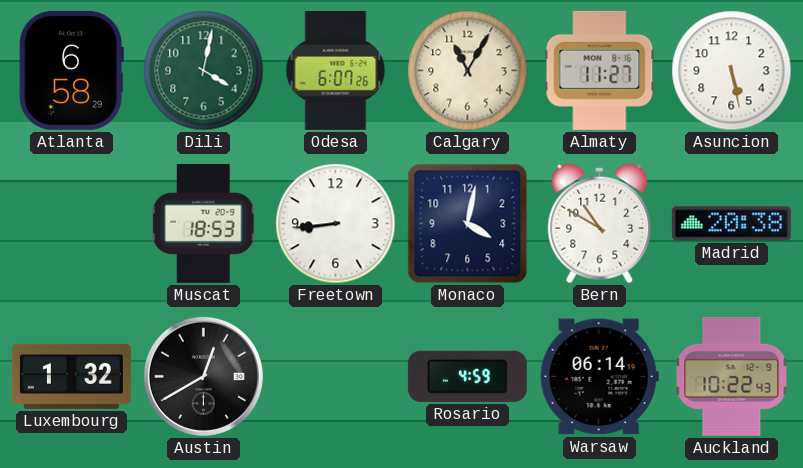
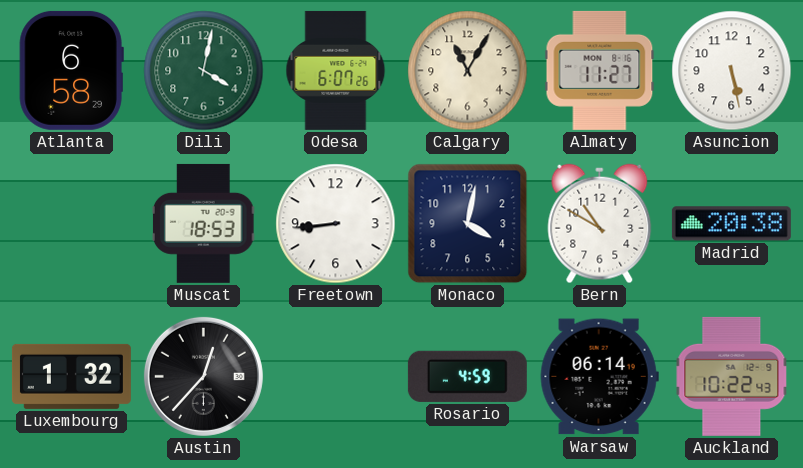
Austin: 12:40 -> 12:37 (203, 376)
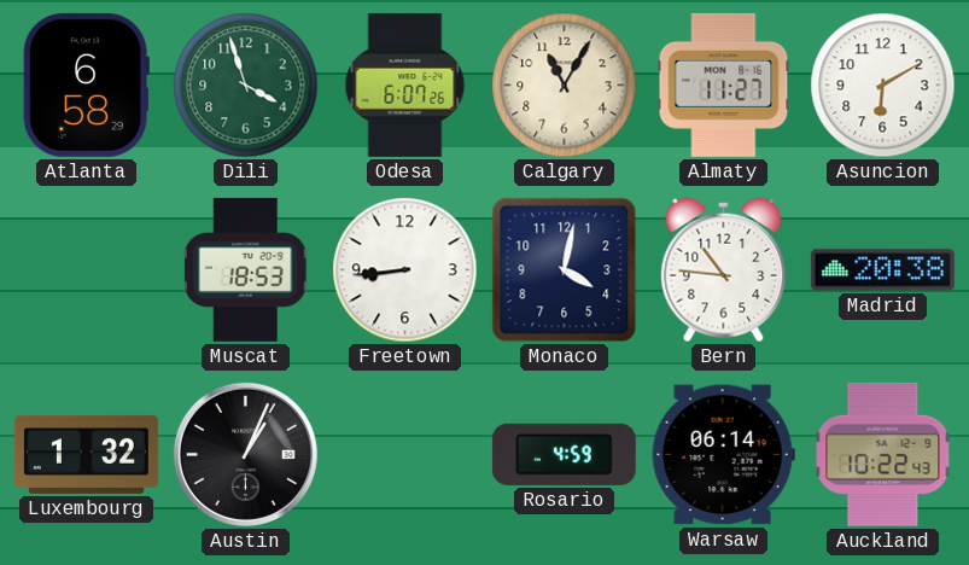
Dili: 4:02 -> 3:57 (246, 86)
Asuncion: 5:28 -> 6:10 (883, 86)
Bern: 10:50 -> 10:46 (724, 270)
Austin: 12:37 -> 1:04 (245, 454)
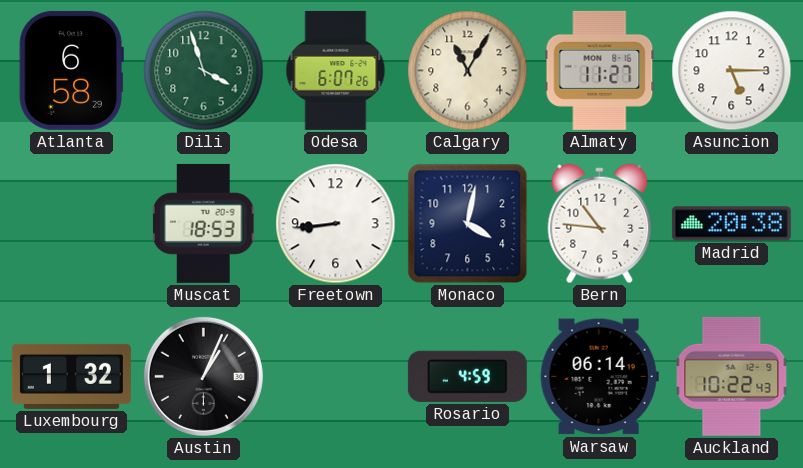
Asuncion: 6:10 -> 5:15 (732, 71)
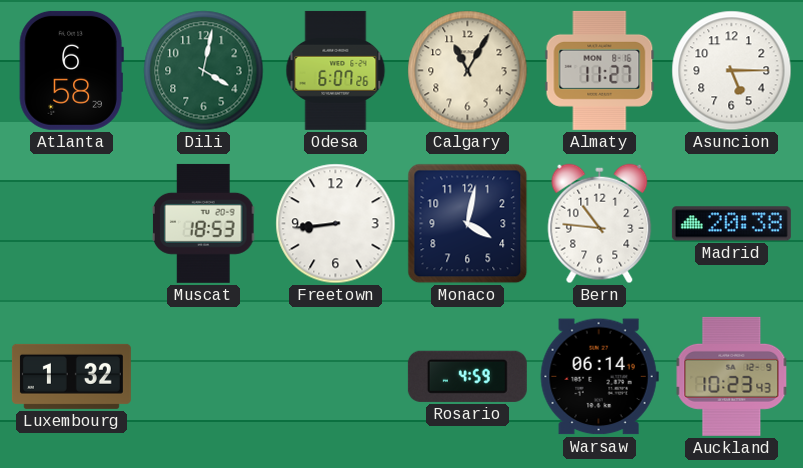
Dili: 3:57 -> 4:02 (204, 71)
Austin: 1:04 -> none (203, 376)
Auckland: 10:22 -> 10:23 (732, 376)
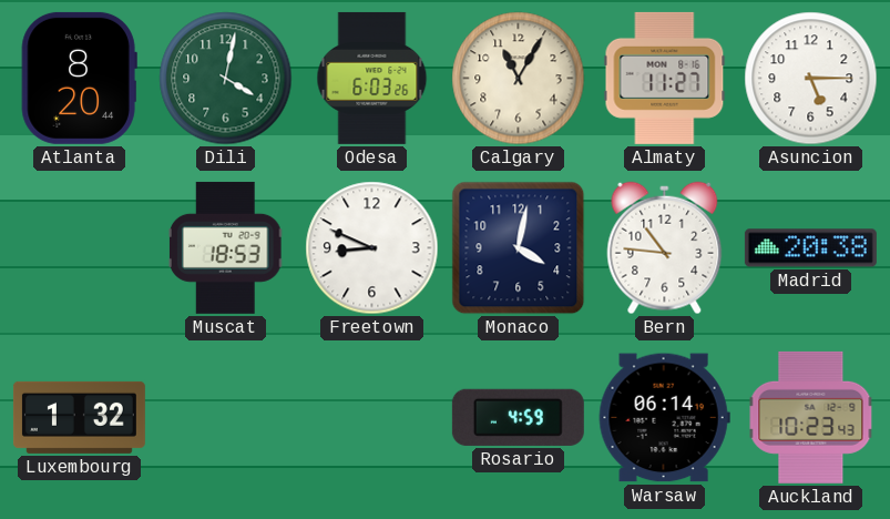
Atlanta: 6:58 -> 8:20 (79, 78)
Odesa: 6:07 -> 6:03 (372, 78)
Freetown: 8:44 -> 8:49 (372, 248)
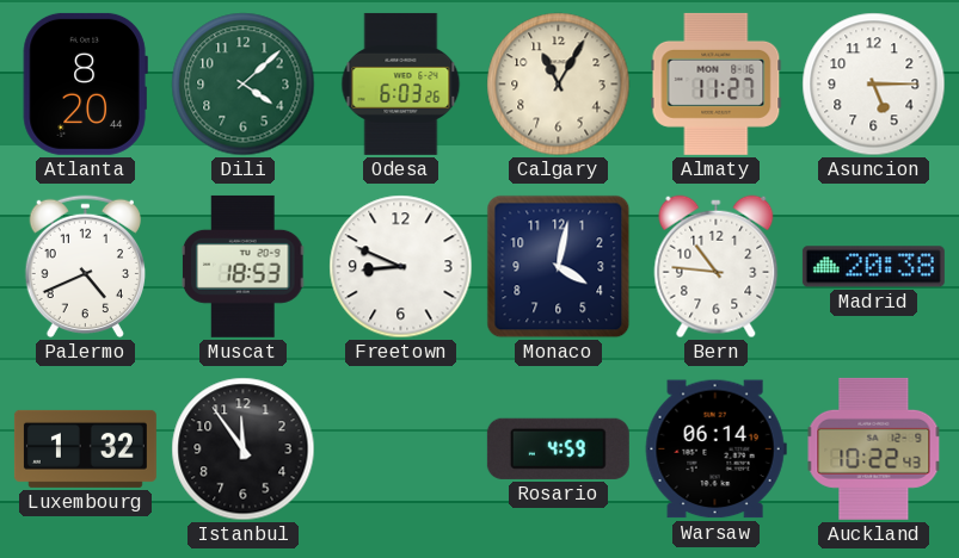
Dili: 4:02 -> 4:08 (244, 85)
Palermo: none -> 4:41 (85, 267)
Istanbul: none -> 11:54 (244, 449)
Auckland: 10:23 -> 10:22 (874, 448)
